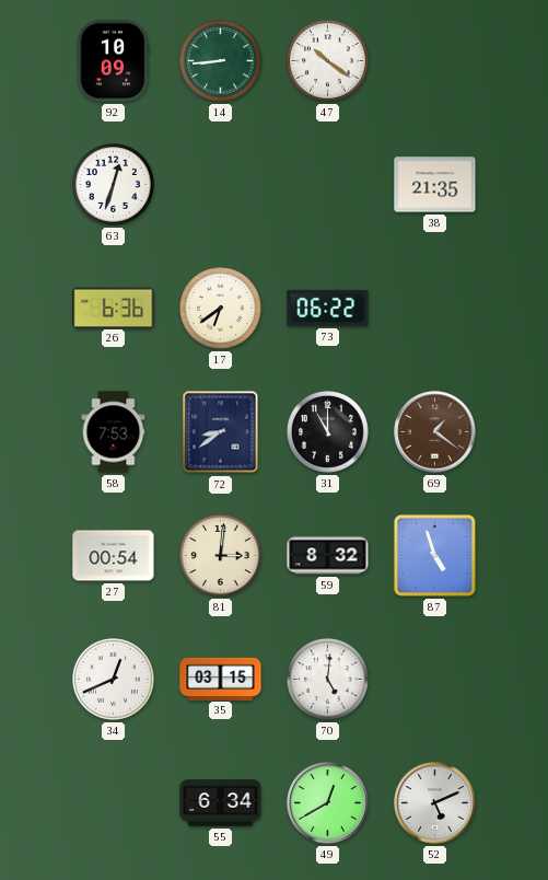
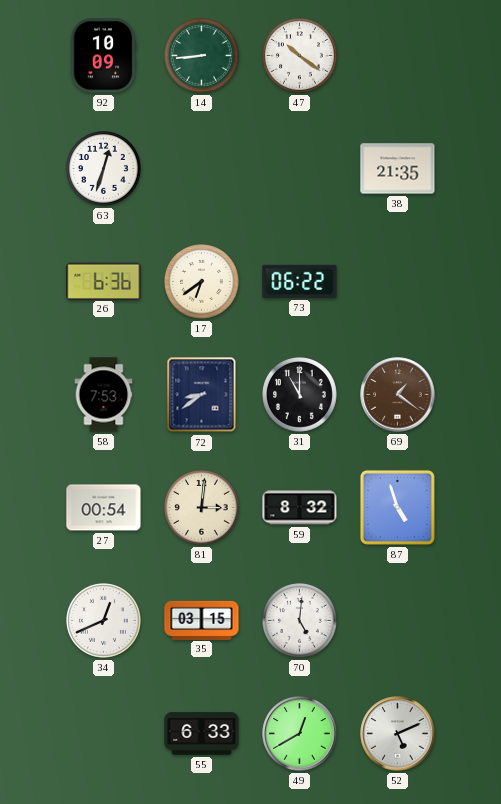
55: 6:34 -> 6:33 (202, 734)
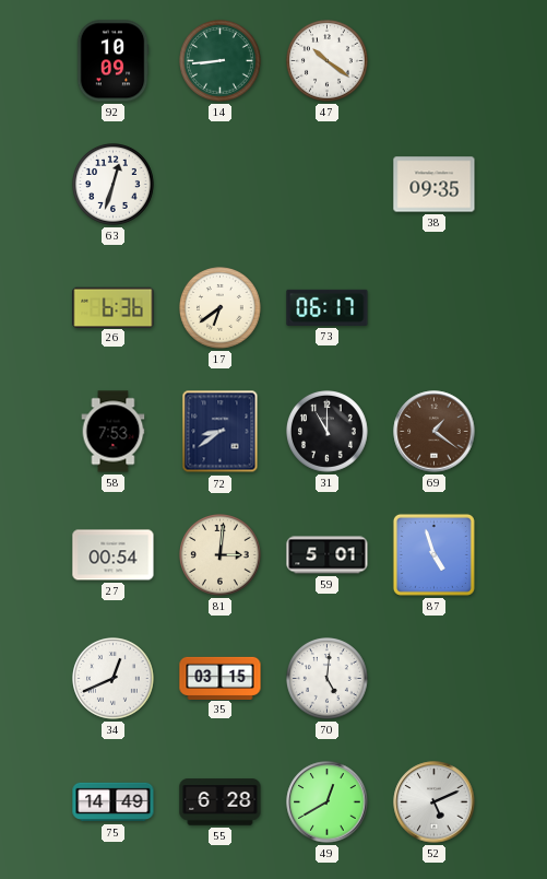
38: 21:35 -> 09:35 (435, 185)
73: 06:22 -> 06:17 (328, 307)
59: 8:32 -> 5:01 (328, 555)
75: none -> 14:49 (114, 802)
55: 6:33 -> 6:28 (221, 802)
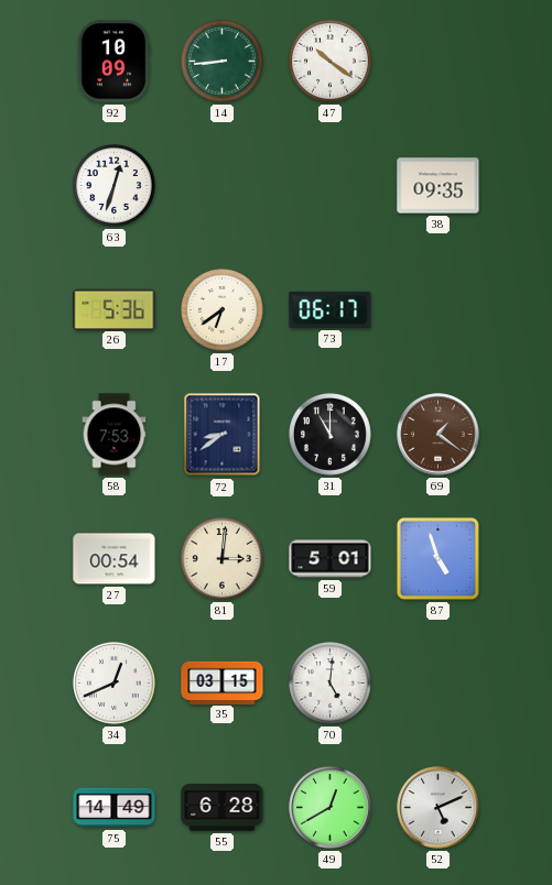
26: 6:36 -> 5:36 (115, 309)
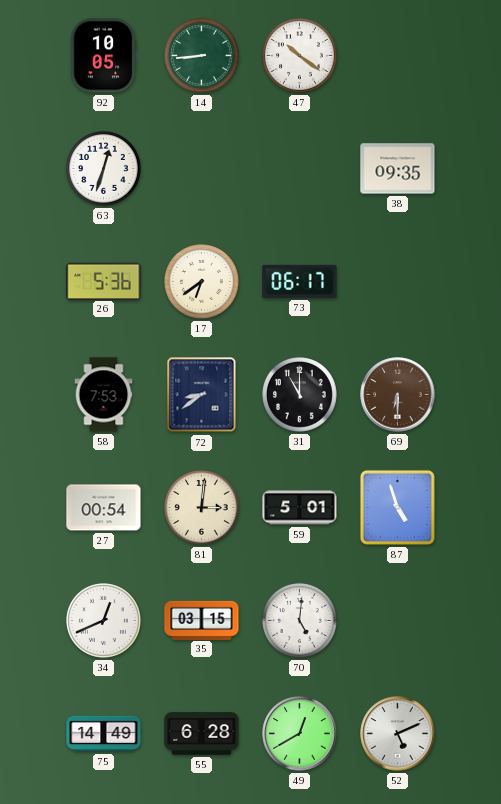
92: 10:09 -> 10:05 (103, 56)
69: 1:21 -> 6:30 (398, 395)
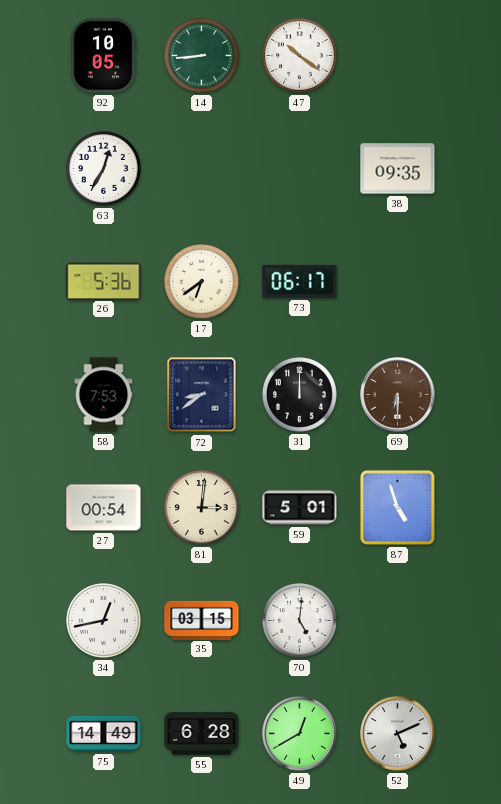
63: 12:33 -> 12:35 (104, 169)
31: 11:00 -> 12:00 (300, 395)
34: 12:41 -> 12:43 (104, 621)
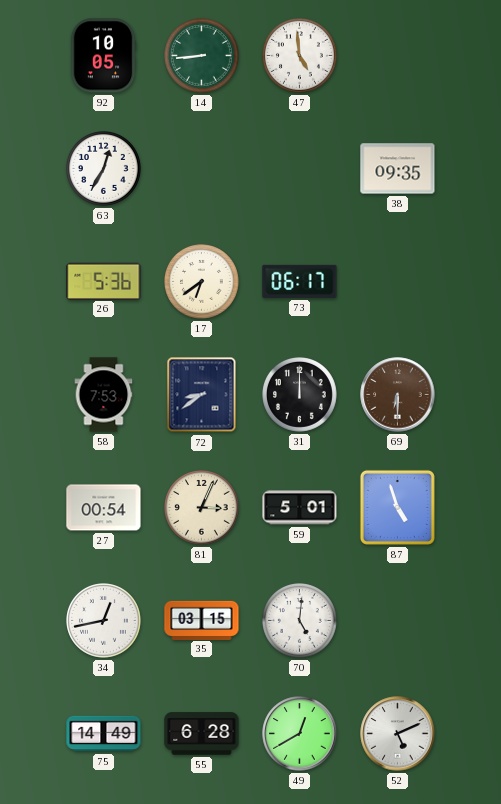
47: 10:21 -> 4:59 (300, 56)
81: 3:01 -> 3:04 (202, 508)
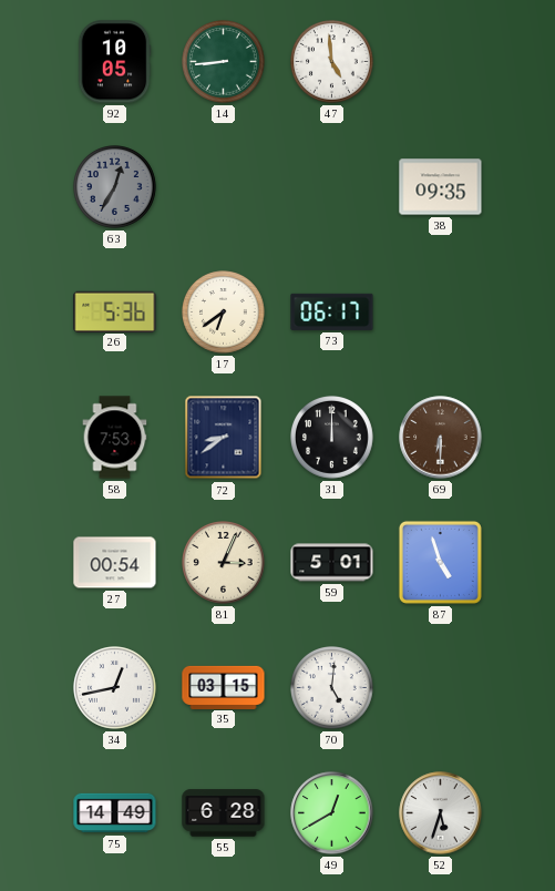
63 dial: white -> grey (115, 187)
52: 5:11 -> 5:33 (441, 813)
